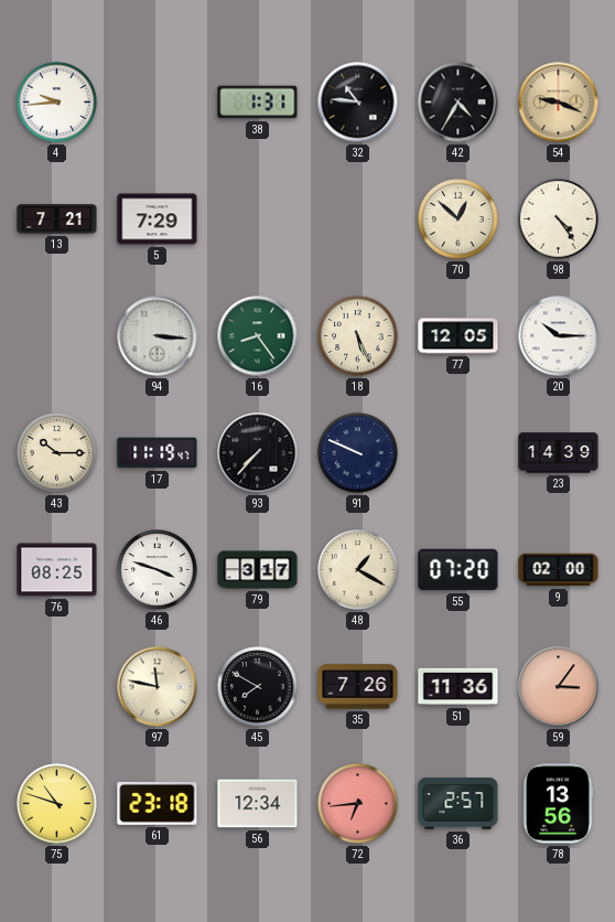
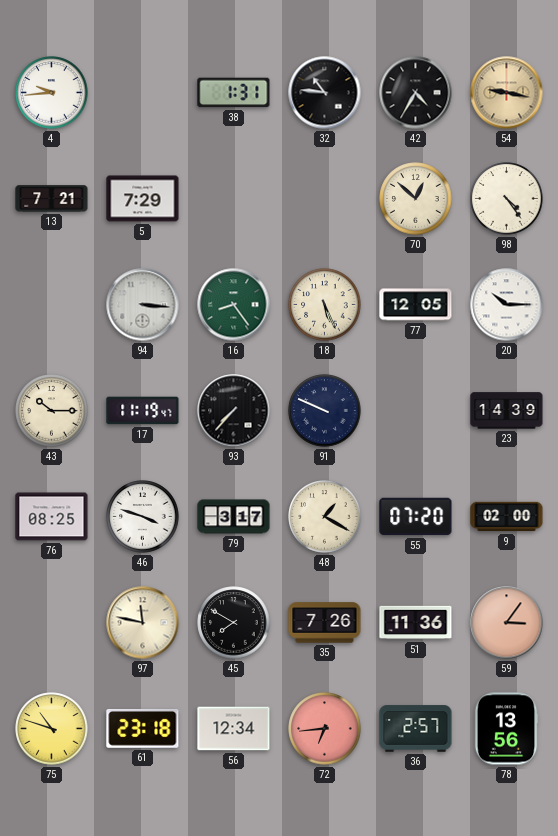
54: 9:19 -> 9:17 (507, 93)
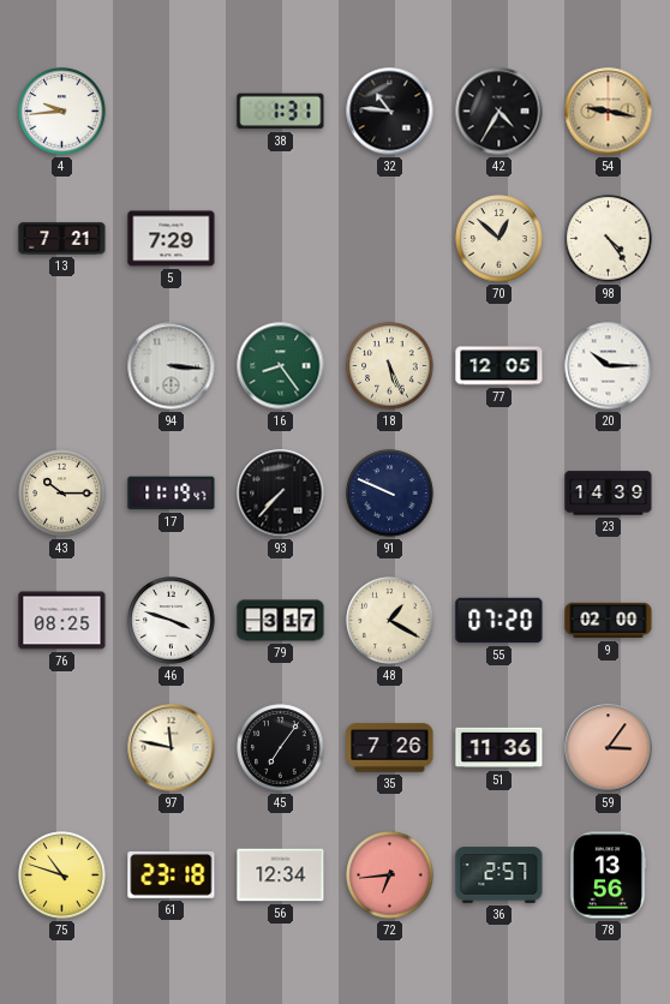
45: 7:50 -> 7:06 (281, 748)
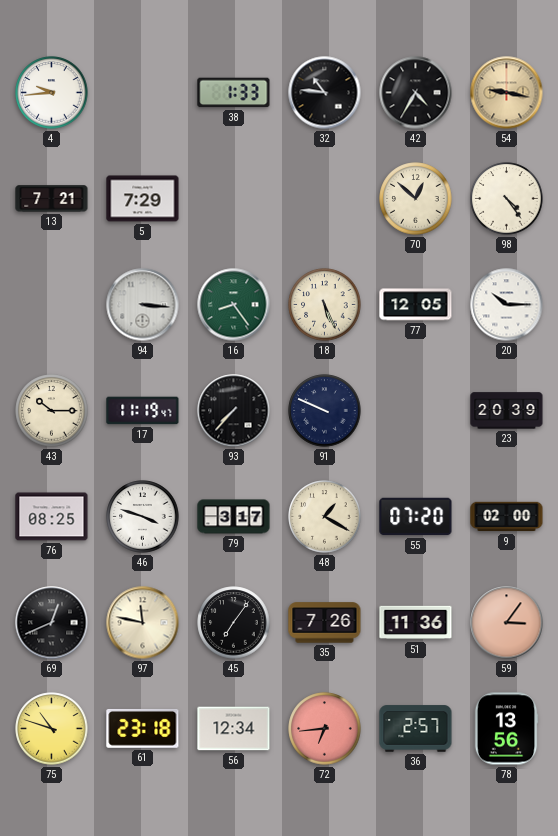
38: 1:31 -> 1:33 (234, 93)
23: 14:39 -> 20:39 (507, 411)
69: none -> 12:41 (52, 623)
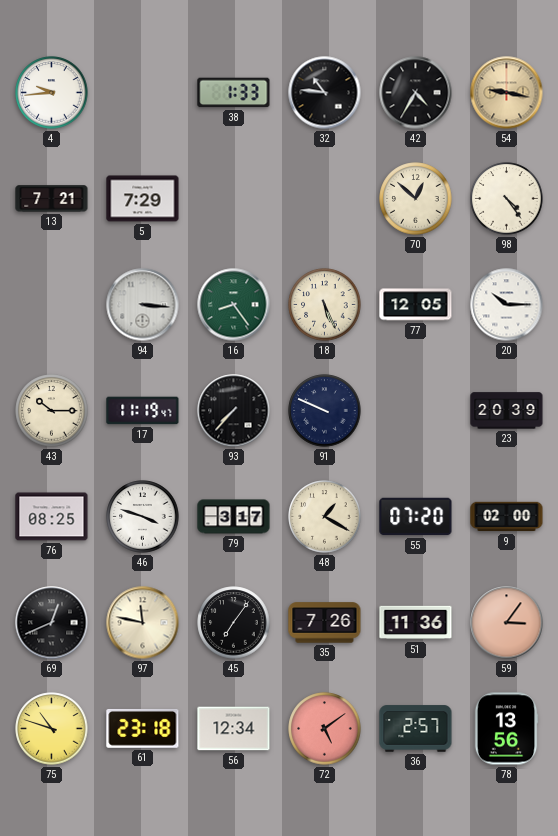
72: 6:44 -> 5:09 (325, 729)
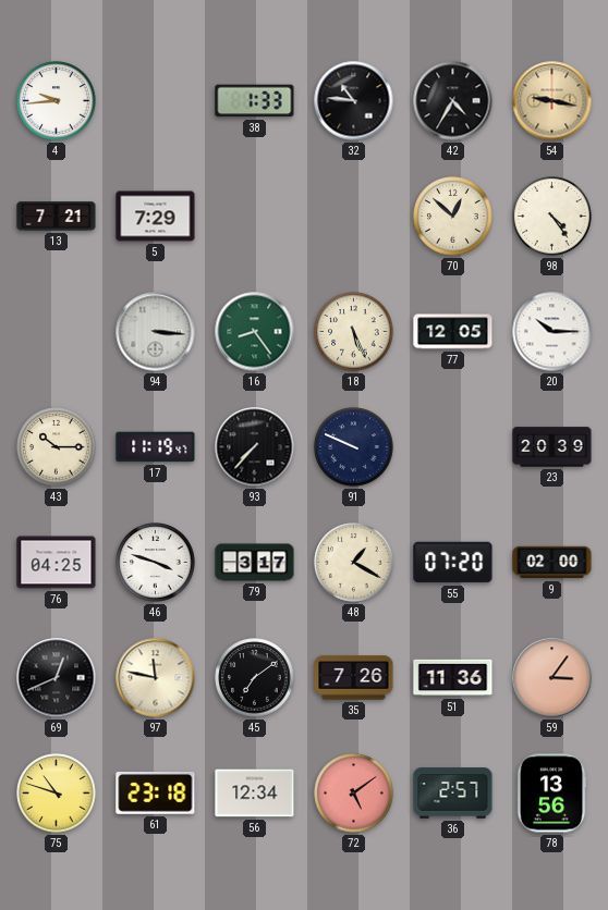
76: 08:25 -> 04:25 (57, 563)
45: 7:06 -> 7:09 (255, 678)
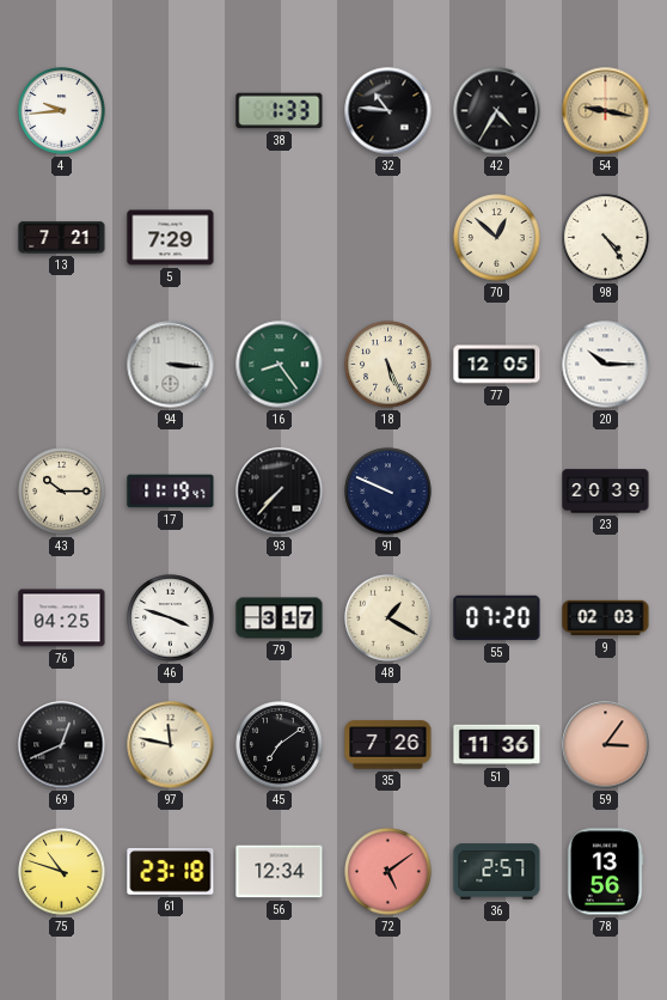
9: 02:00 -> 02:03 (606, 618)
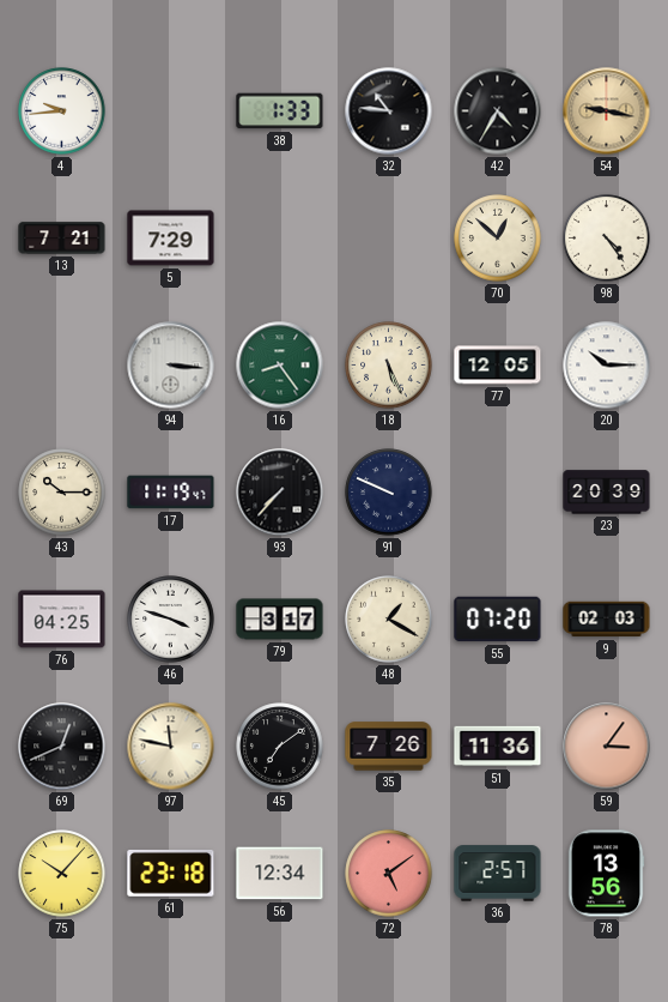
75: 10:48 -> 10:07 (62, 874)
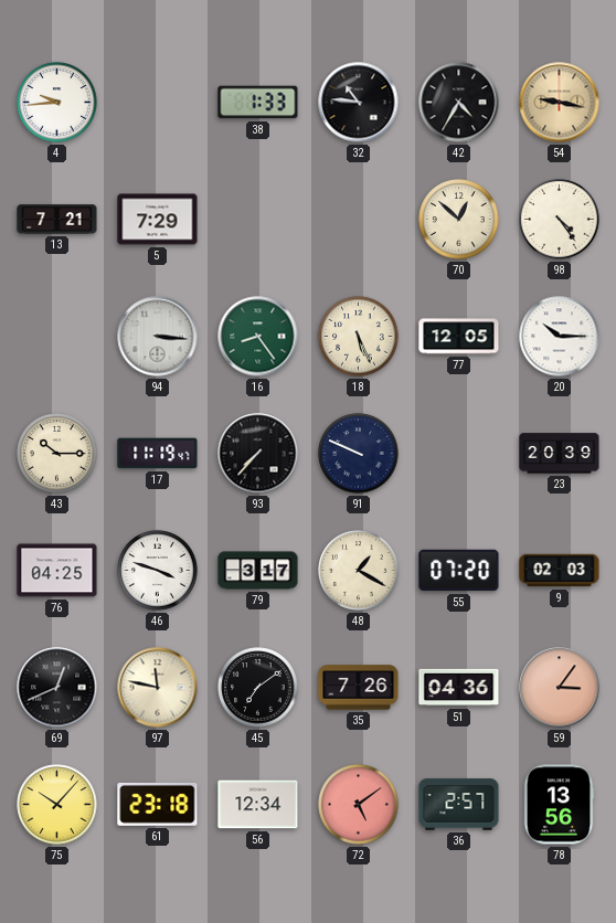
51: 11:36 -> 04:36 (459, 688)
